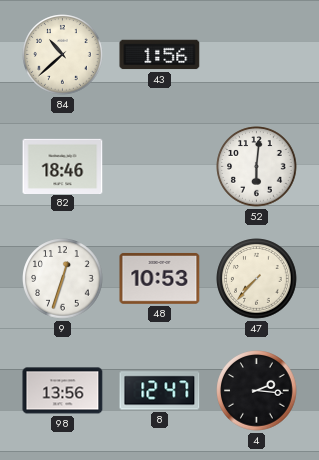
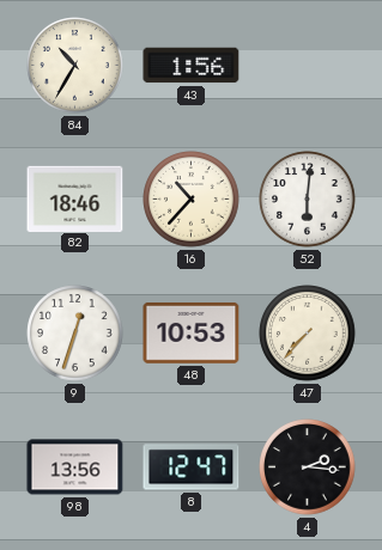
84: 10:38 -> 10:35 (75, 66)
16: none -> 10:37 (192, 200)
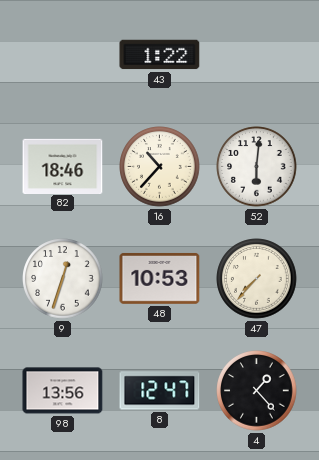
84: 10:35 -> none (75, 66)
43: 1:56 -> 1:22 (160, 55)
4: 2:16 -> 1:23 (257, 391)
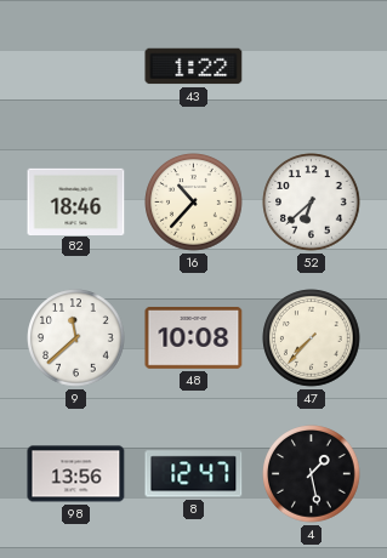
52: 6:01 -> 6:38 (312, 203)
9: 12:33 -> 11:38 (76, 338)
48: 10:53 -> 10:08 (194, 337)
4: 1:23 -> 1:28 (312, 474)
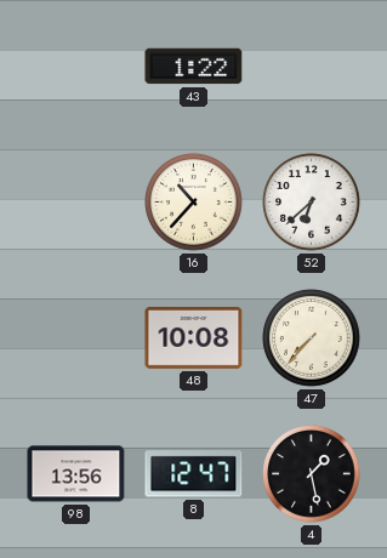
82: 18:46 -> none (76, 201)
9: 11:38 -> none (76, 338)
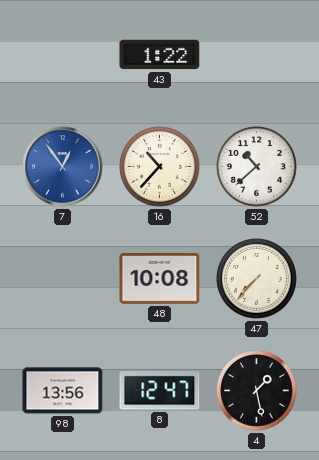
7: none -> 12:54 (63, 167)
52: 6:38 -> 10:38 (257, 167)
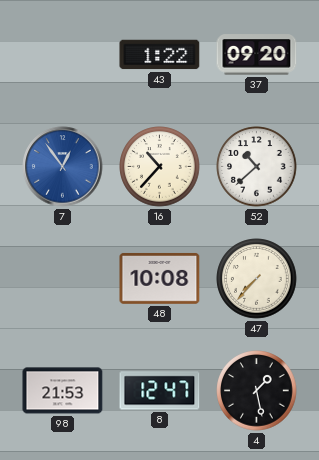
37: none -> 09:20 (257, 55)
98: 13:56 -> 21:53 (63, 391)
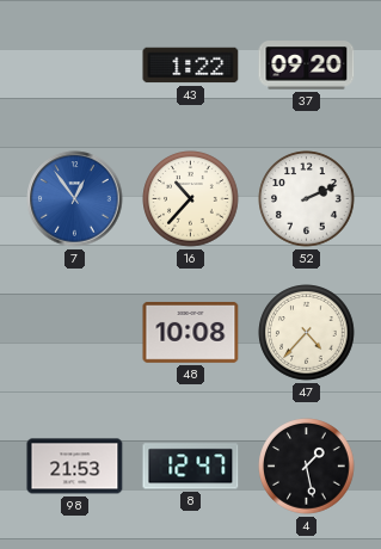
52: 10:38 -> 2:11 (307, 199)
47: 7:37 -> 4:37 (307, 333)
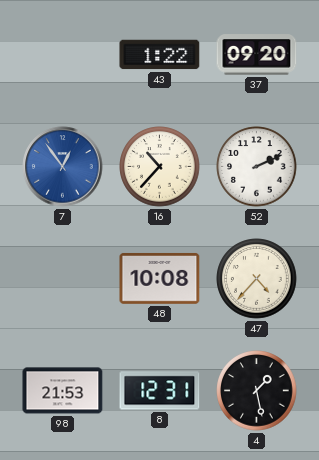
8: 12:47 -> 12:31 (160, 391)
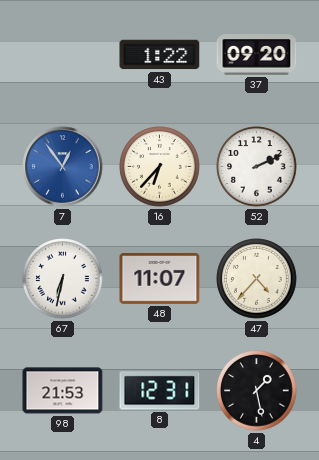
16: 10:37 -> 6:37 (160, 167)
67: none -> 6:32 (63, 279)
48: 10:08 -> 11:07 (160, 278)
